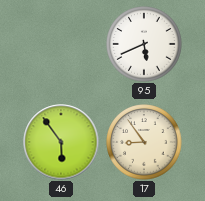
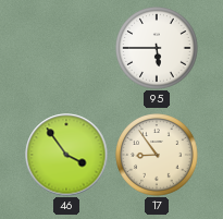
95: 5:41 -> 5:45 (157, 48)
46: 5:54 -> 3:54 (66, 155)
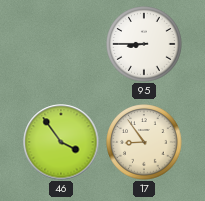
95: 5:45 -> 8:45 (144, 44)
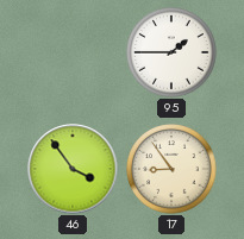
95: 8:45 -> 1:45 (171, 52)
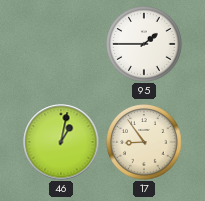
46: 3:54 -> 1:02 (61, 142)
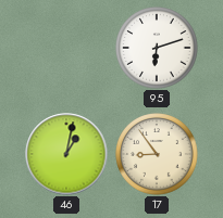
95: 1:45 -> 6:12 (157, 48)
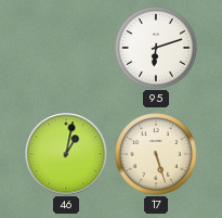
17: 8:54 -> 5:27 (156, 154)
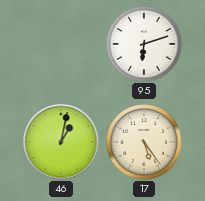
17: 5:27 -> 5:24 (144, 142)
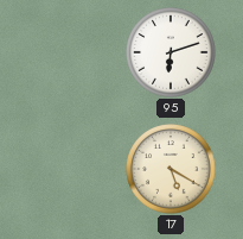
46: 1:02 -> none (61, 142)
17: 5:24 -> 5:20 (171, 169)
